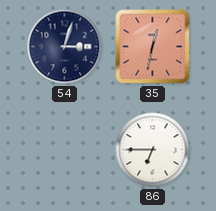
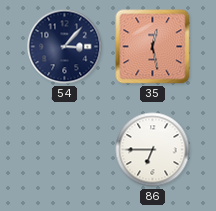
54: 3:03 -> 3:07 (65, 47)
35: 12:32 -> 12:28 (153, 47)
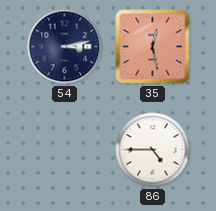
54: 3:07 -> 3:13 (65, 47)
86: 6:45 -> 4:45 (153, 150)
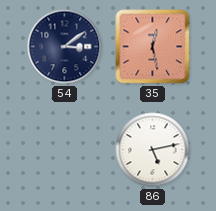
54: 3:13 -> 3:09 (65, 47)
86: 4:45 -> 5:13 (153, 150)
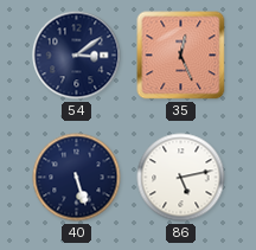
35: 12:28 -> 12:26 (181, 56)
40: none -> 5:27 (77, 178)
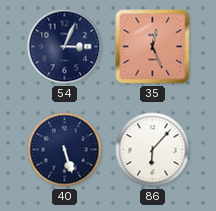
54: 3:09 -> 3:04 (65, 47)
86: 5:13 -> 6:07 (153, 150)
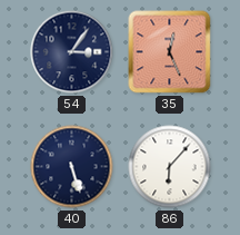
54: 3:04 -> 3:06 (72, 52)
